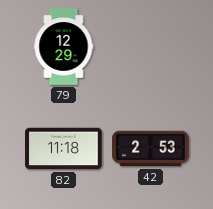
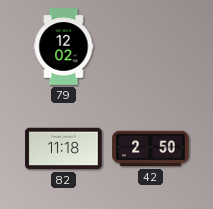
79: 12:29 -> 12:02 (64, 47)
42: 2:53 -> 2:50 (151, 149)
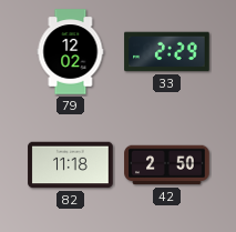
33: none -> 2:29 (167, 52)
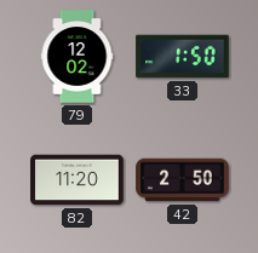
33: 2:29 -> 1:50 (183, 57)
82: 11:18 -> 11:20 (78, 180)
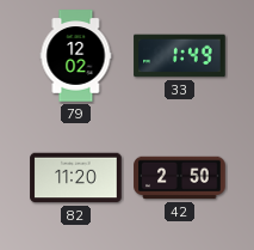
33: 1:50 -> 1:49 (180, 56)
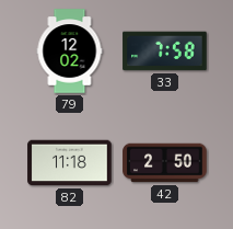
33: 1:49 -> 7:58 (165, 51)
82: 11:20 -> 11:18 (70, 163)
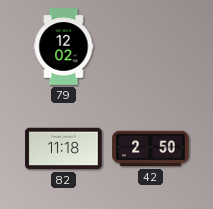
33: 7:58 -> none (165, 51)
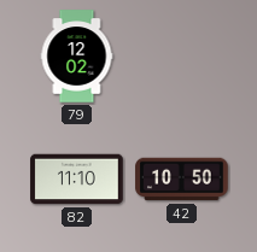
82: 11:18 -> 11:10 (77, 180)
42: 2:50 -> 10:50 (182, 180)
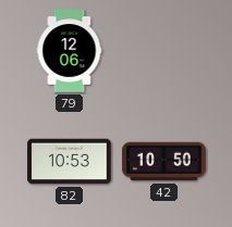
79: 12:02 -> 12:06 (70, 51)
82: 11:10 -> 10:53 (70, 162)
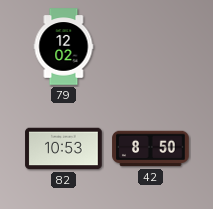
79: 12:06 -> 12:02 (64, 47)
42: 10:50 -> 8:50 (151, 149)
